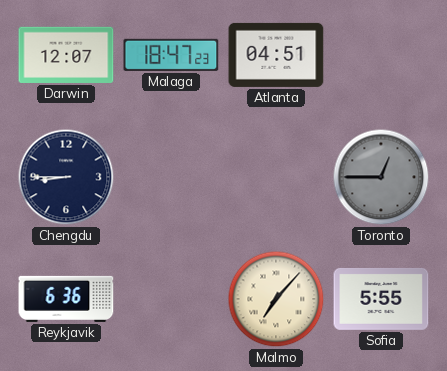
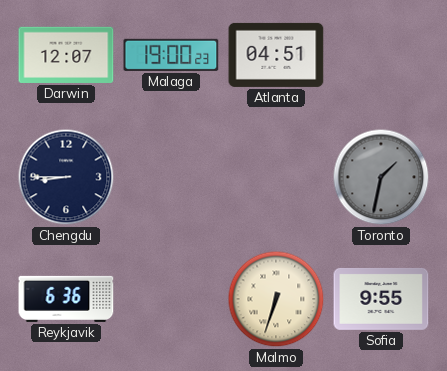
Malaga: 18:47 -> 19:00 (171, 55)
Toronto: 12:45 -> 1:32 (381, 177)
Malmo: 7:07 -> 6:33 (276, 299)
Sofia: 5:55 -> 9:55 (381, 299)
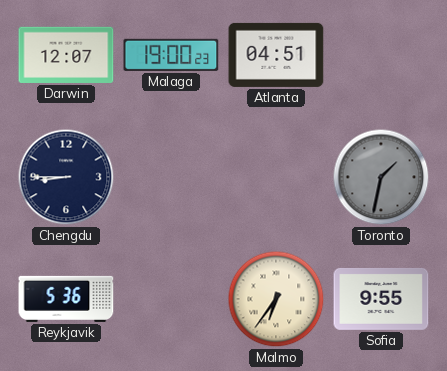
Reykjavik: 6:36 -> 5:36 (66, 299)
Malmo: 6:33 -> 6:36 (276, 299)
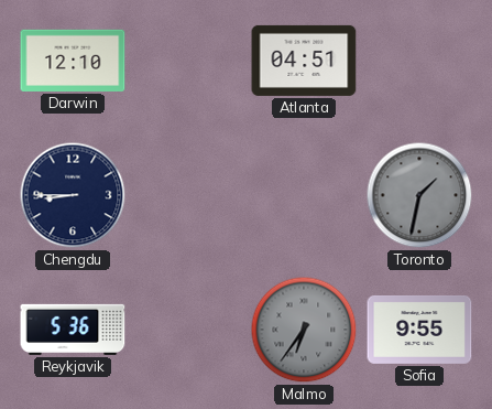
Darwin: 12:07 -> 12:10 (73, 61)
Malaga: 19:00 -> none (171, 55)
Malmo dial: cream -> grey (304, 330)
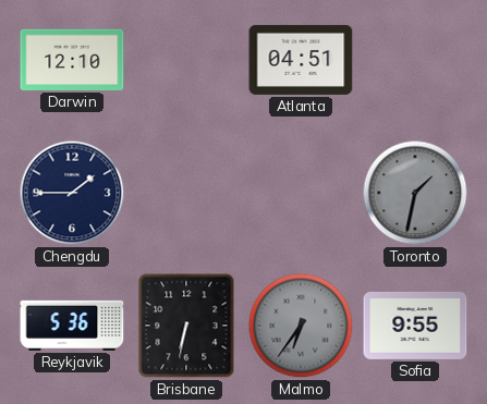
Chengdu: 8:45 -> 1:45 (72, 193)
Brisbane: none -> 6:32 (186, 326)
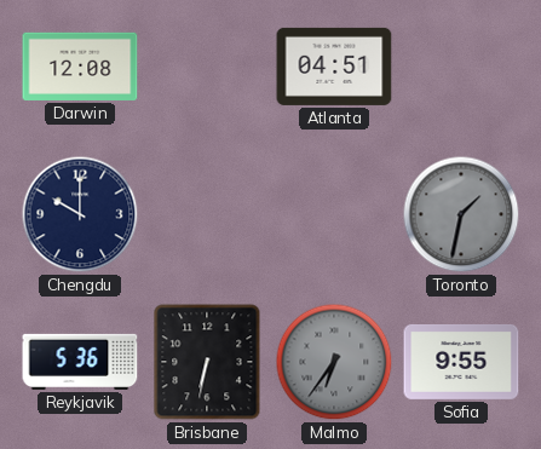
Darwin: 12:10 -> 12:08 (80, 67)
Chengdu: 1:45 -> 10:00 (80, 214)
